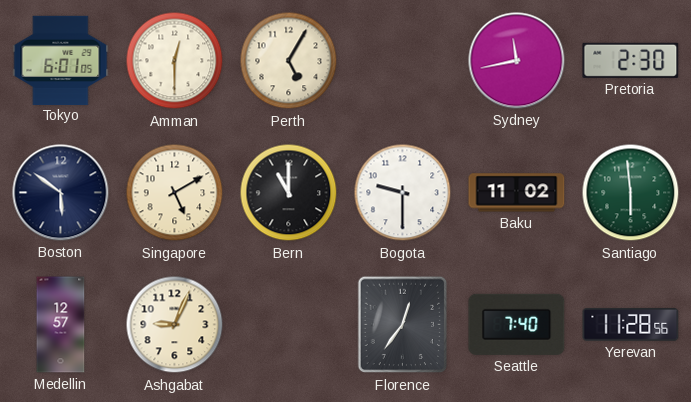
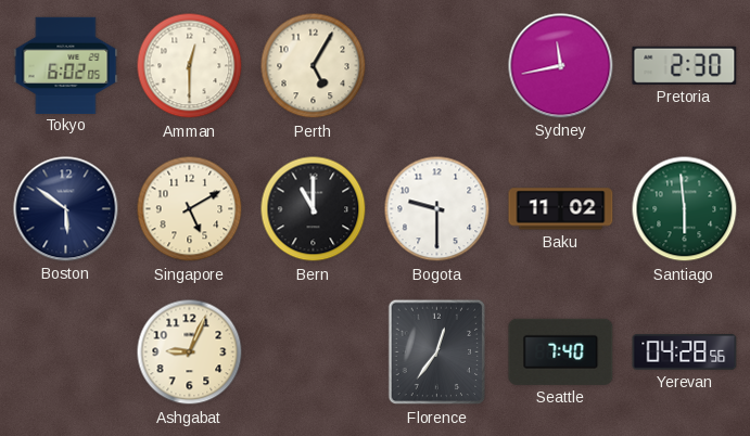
Tokyo: 6:01 -> 6:02 (66, 65)
Medellin: 12:57 -> none (61, 325)
Yerevan: 11:28 -> 04:28 (685, 352)
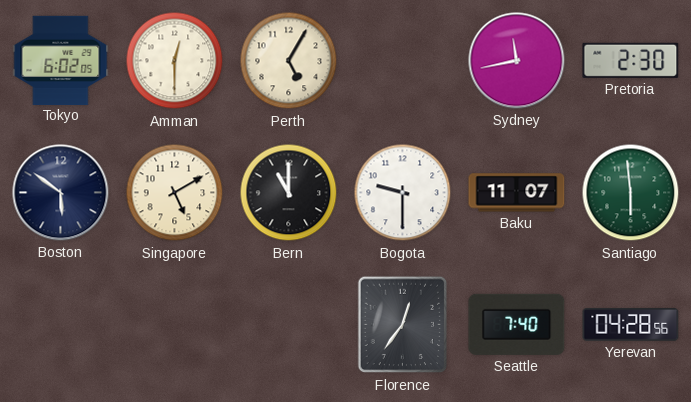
Baku: 11:02 -> 11:07 (517, 193)
Ashgabat: 9:04 -> none (190, 352)
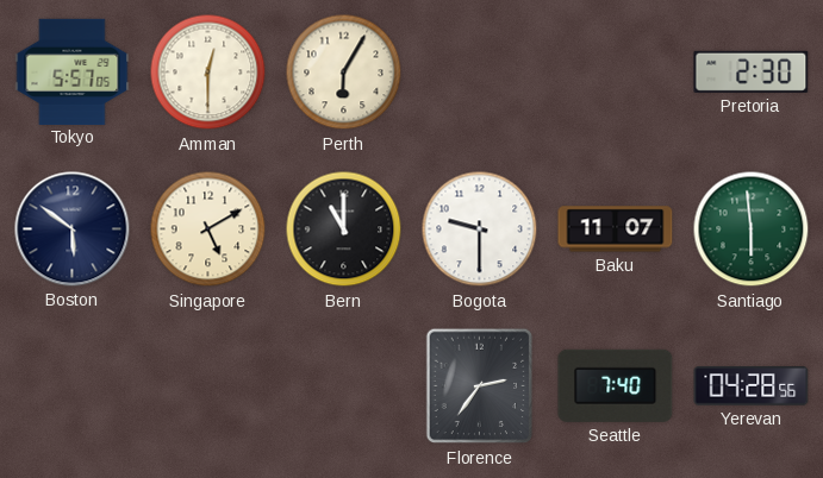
Tokyo: 6:02 -> 5:57 (73, 71)
Perth: 5:05 -> 6:05 (344, 73)
Sydney: 11:43 -> none (517, 61)
Florence: 12:36 -> 2:36 (480, 386)
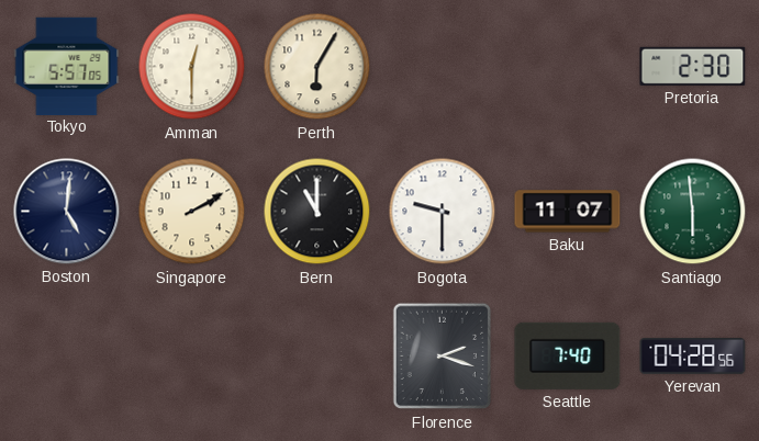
Boston: 5:51 -> 5:01 (67, 212)
Singapore: 5:10 -> 2:10 (192, 212)
Florence: 2:36 -> 2:18 (443, 357)
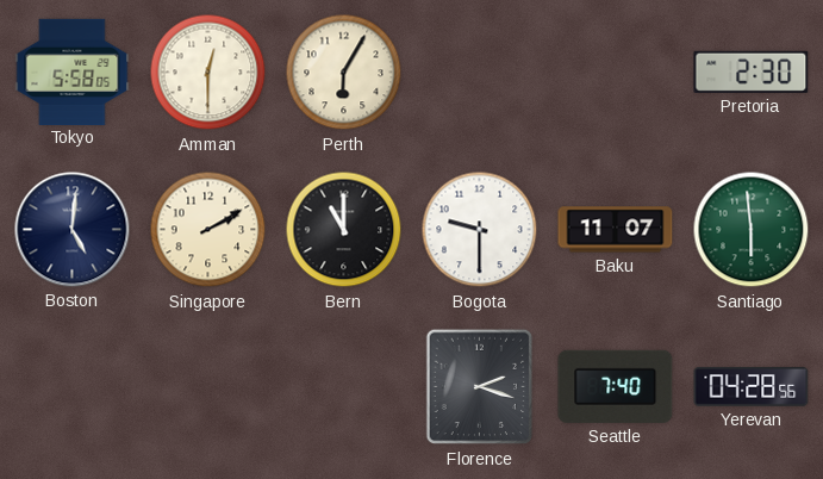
Tokyo: 5:57 -> 5:58 (73, 71)
